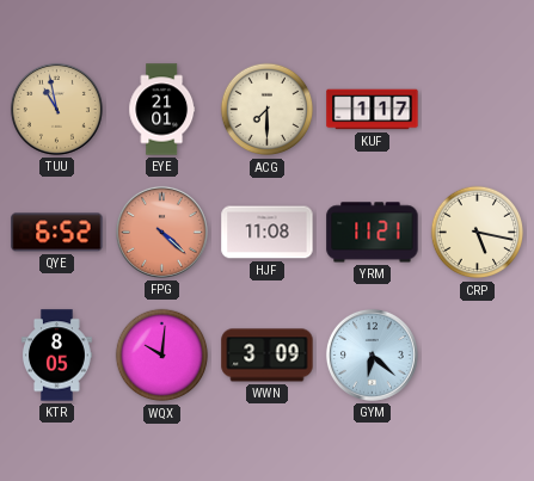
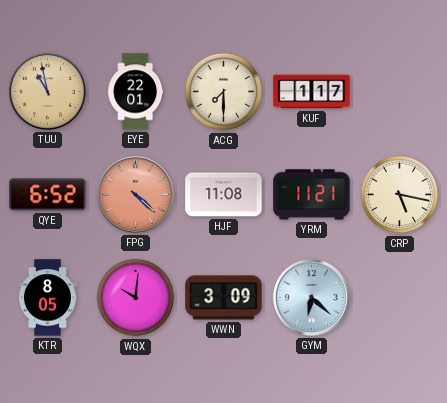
EYE: 21:01 -> 22:01 (136, 92)
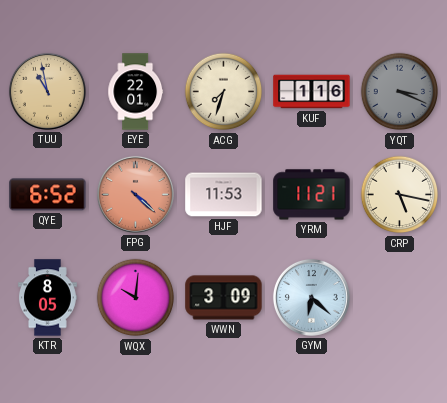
ACG: 7:30 -> 7:33 (224, 92)
KUF: 1:17 -> 1:16 (312, 92)
YQT: none -> 3:19 (400, 92)
HJF: 11:08 -> 11:53 (224, 195)
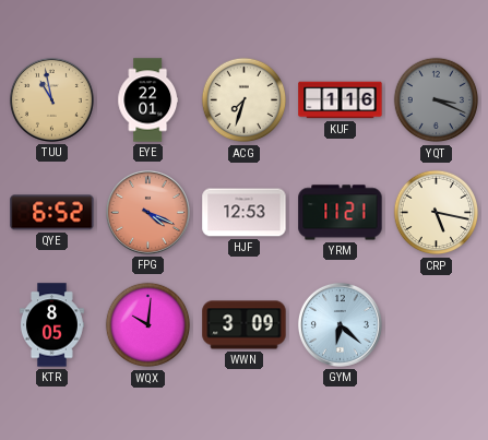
FPG: 4:22 -> 4:19 (147, 212)
HJF: 11:53 -> 12:53 (245, 213)
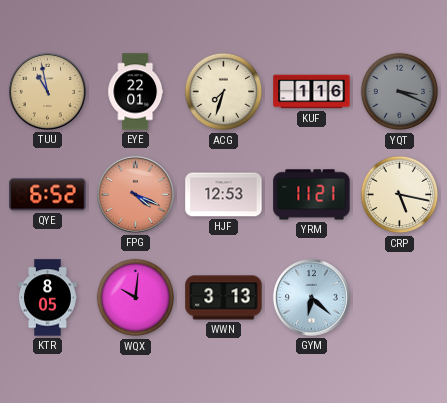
WWN: 3:09 -> 3:13 (224, 298)
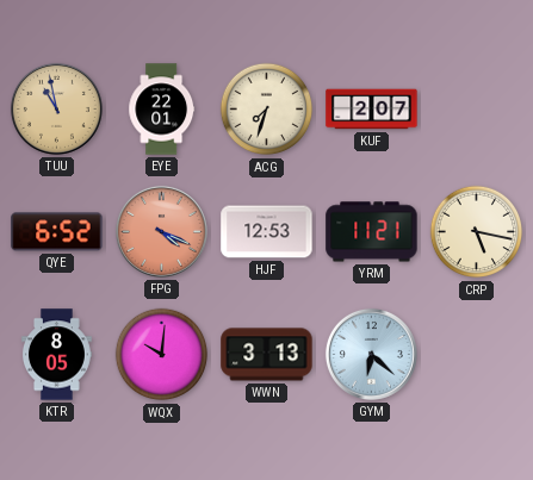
KUF: 1:16 -> 2:07 (372, 110)
YQT: 3:19 -> none (400, 92)
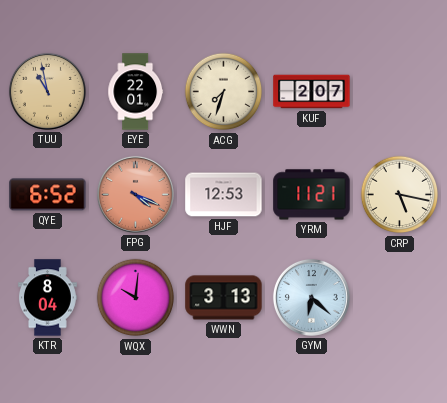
KTR: 8:05 -> 8:04 (47, 298)
